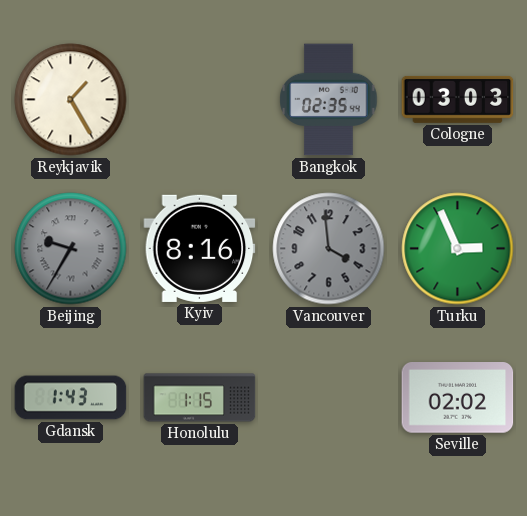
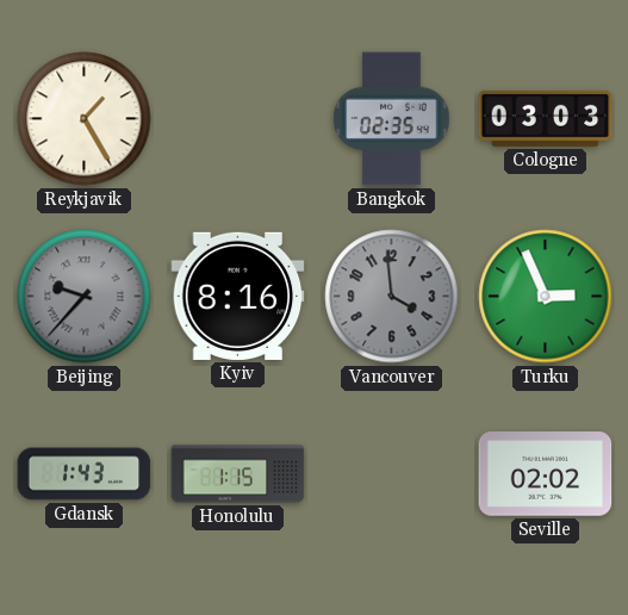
Beijing: 9:35 -> 9:37 (85, 297)
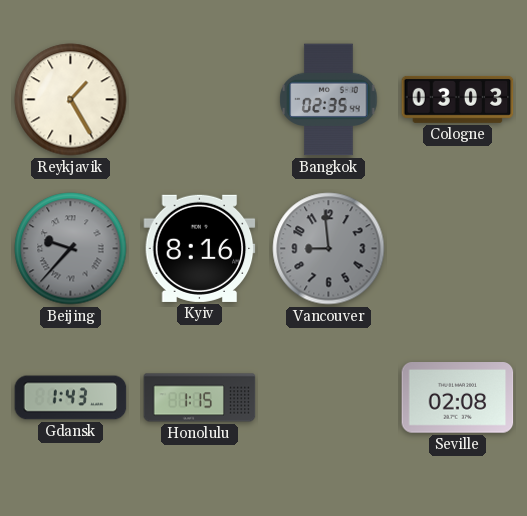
Vancouver: 3:59 -> 8:59 (329, 249)
Turku: 2:56 -> none (546, 297)
Seville: 02:02 -> 02:08 (458, 398)
